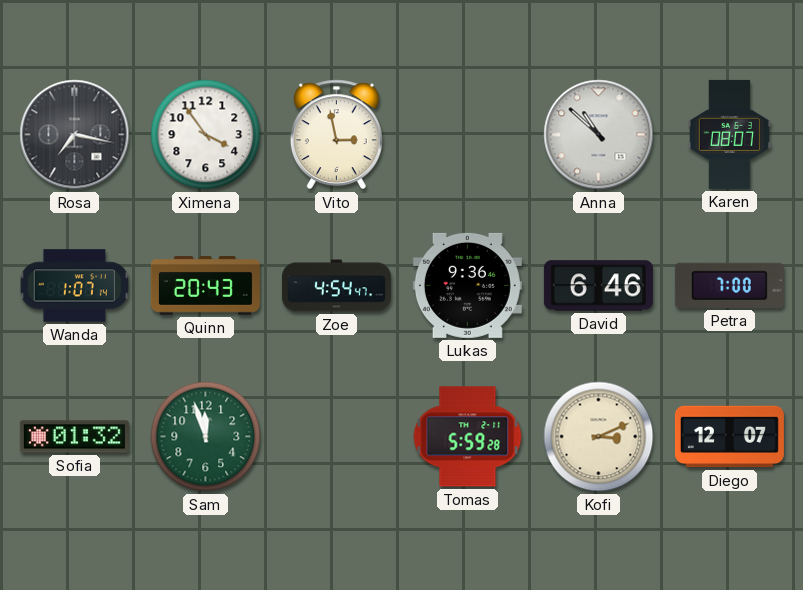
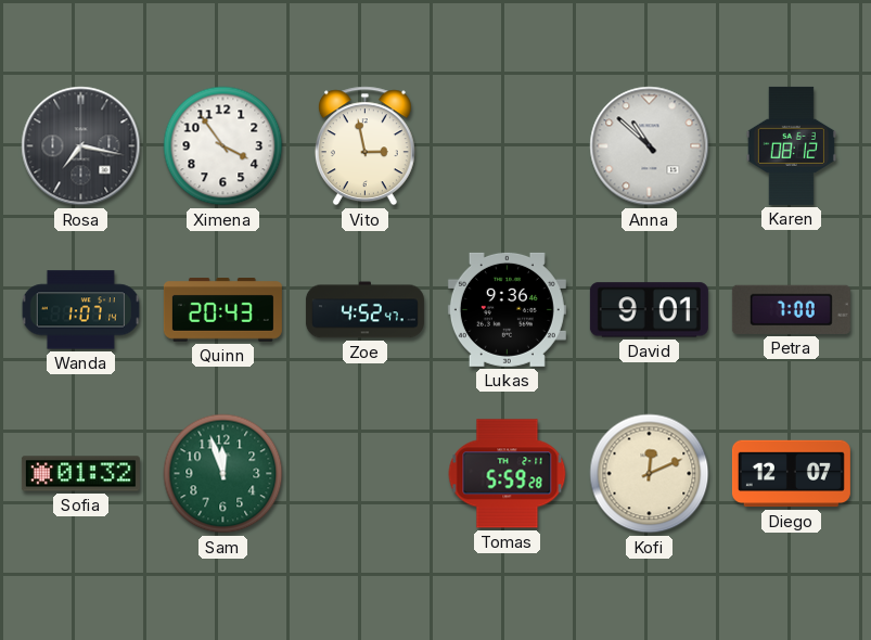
Karen: 08:07 -> 08:12 (791, 145)
Zoe: 4:54 -> 4:52 (364, 310)
David: 6:46 -> 9:01 (649, 310)
Kofi: 3:11 -> 12:11 (650, 474)
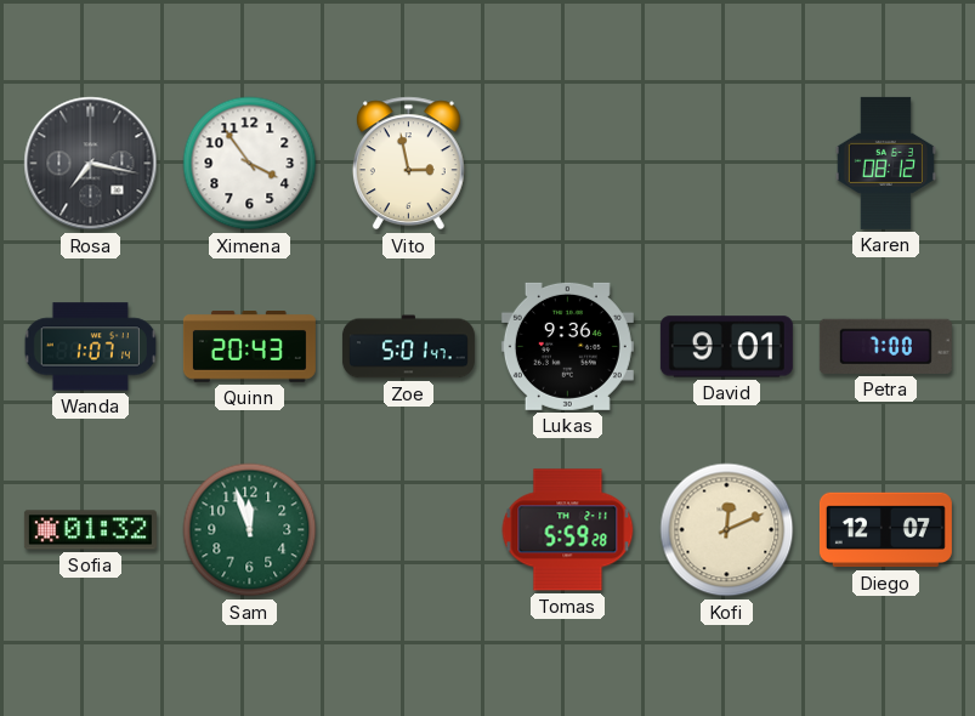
Anna: 10:52 -> none (650, 146)
Zoe: 4:52 -> 5:01 (408, 347)
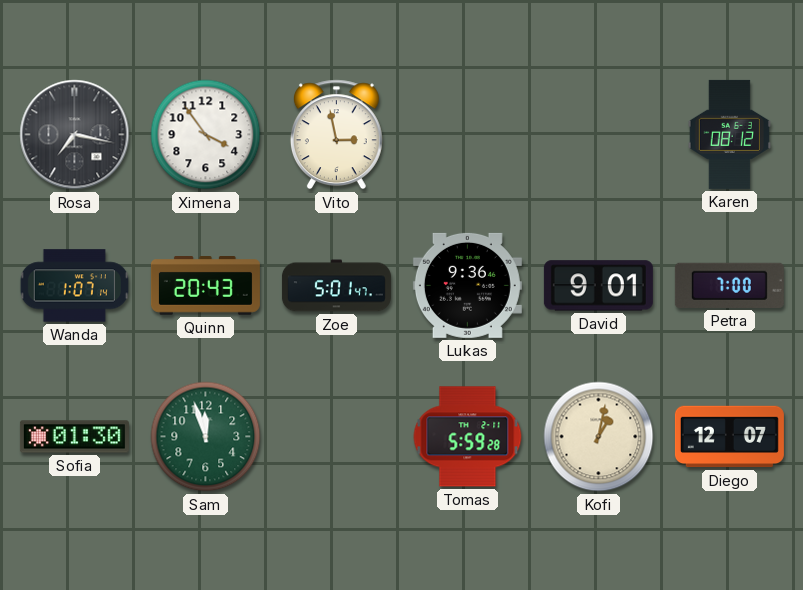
Sofia: 01:32 -> 01:30 (74, 437)
Kofi: 12:11 -> 1:02 (599, 437)
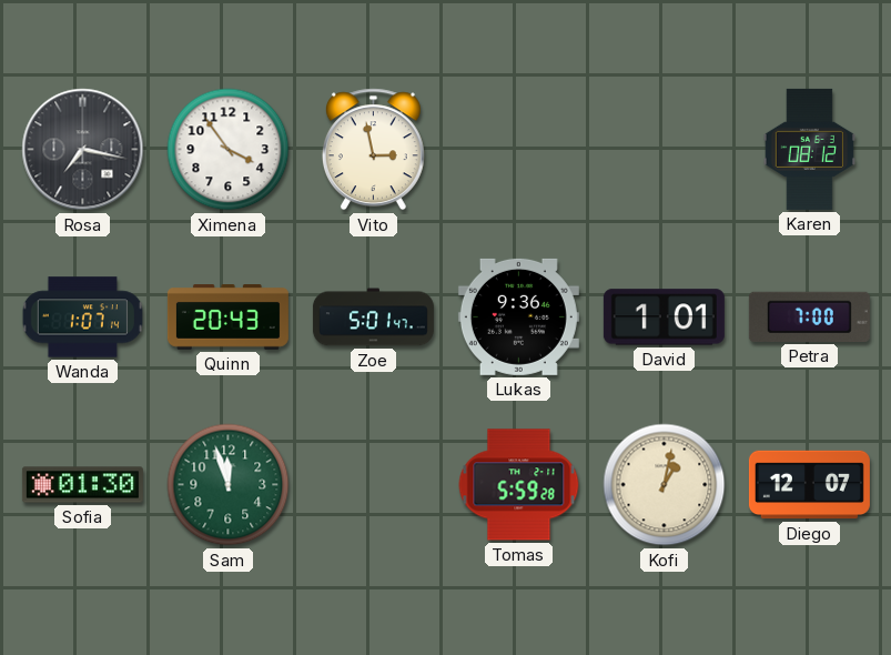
David: 9:01 -> 1:01 (664, 318)
